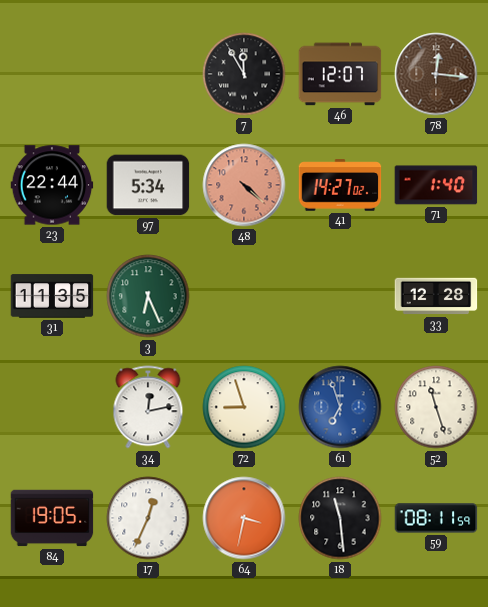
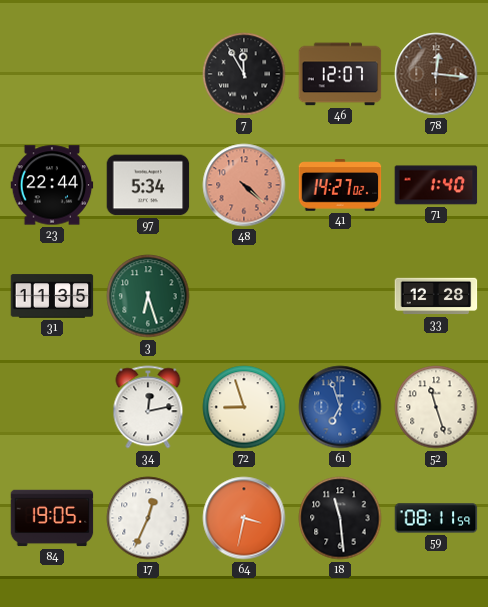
3: 6:26 -> 6:27 (148, 296)
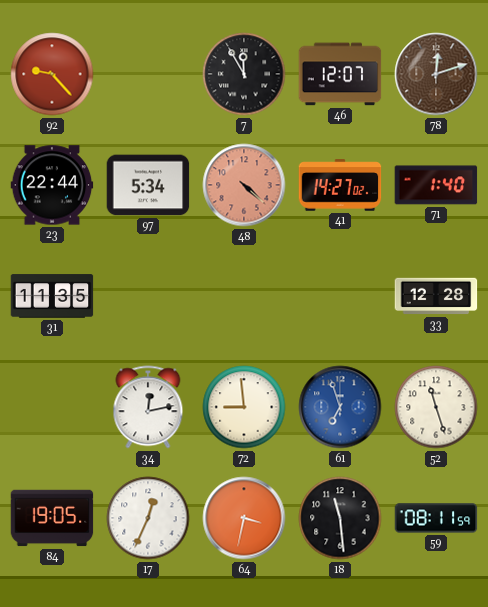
92: none -> 9:23 (52, 74)
78: 12:16 -> 12:12 (436, 74)
3: 6:27 -> none (148, 296)
72: 8:57 -> 8:59 (244, 407)
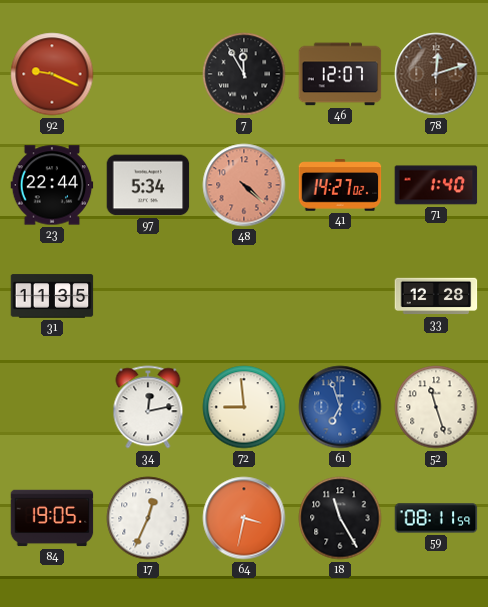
92: 9:23 -> 9:19 (52, 74)
18: 11:29 -> 11:25 (340, 518)
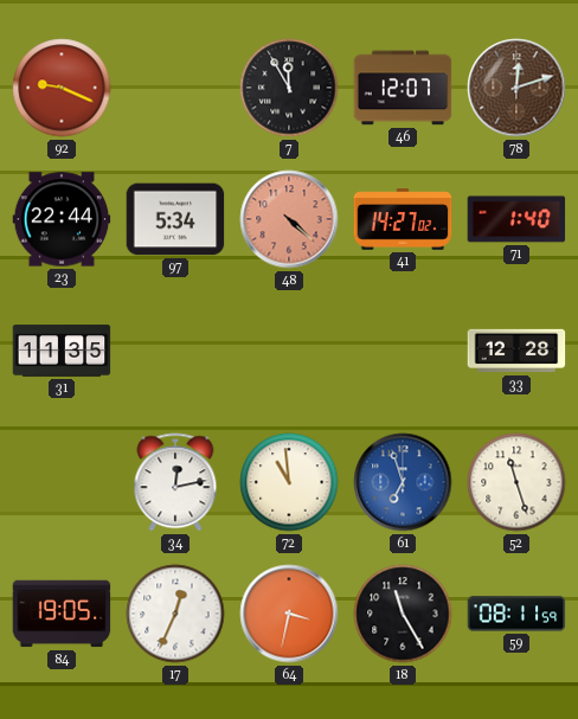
72: 8:59 -> 10:59 (289, 482)
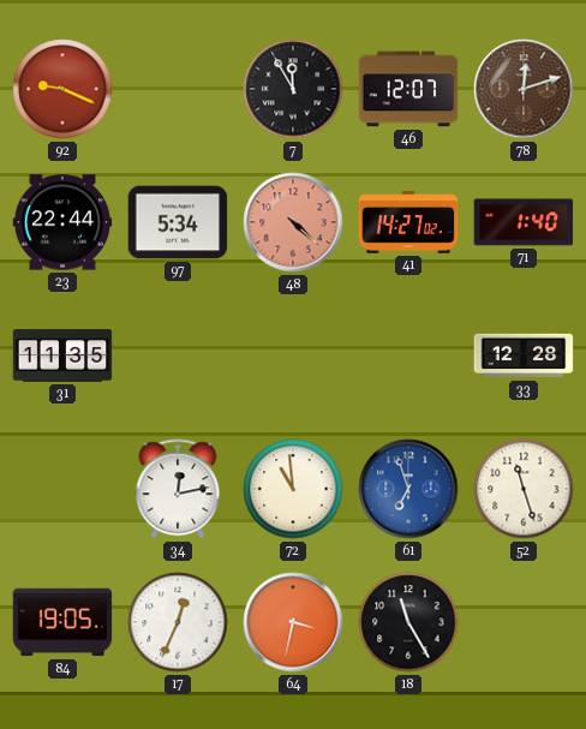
59: 08:11 -> none (516, 614)
